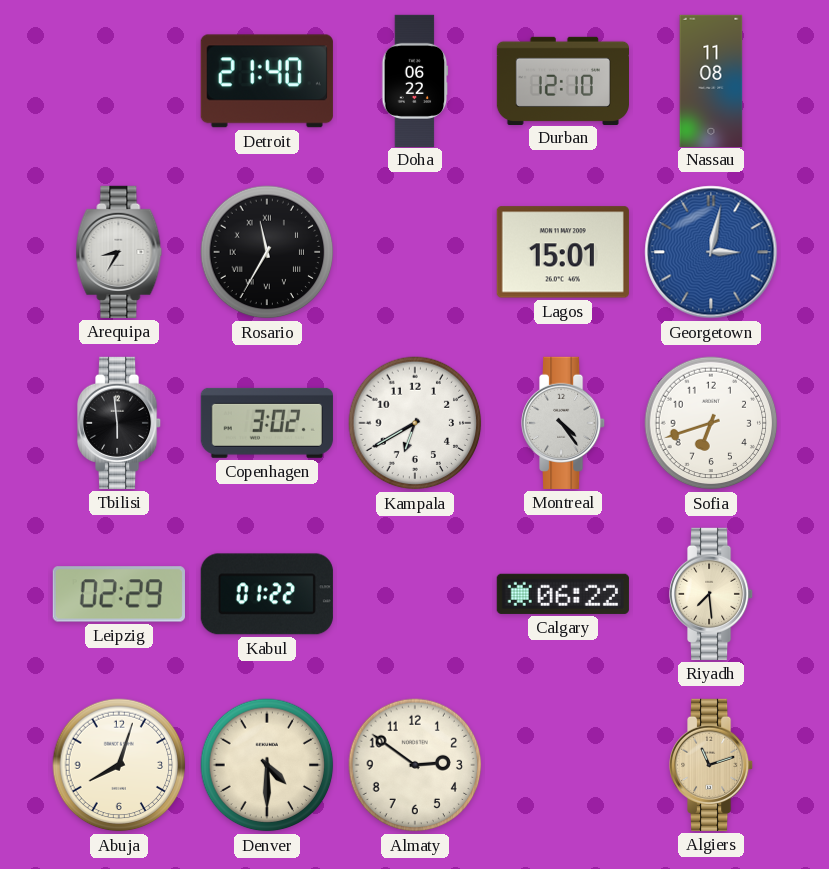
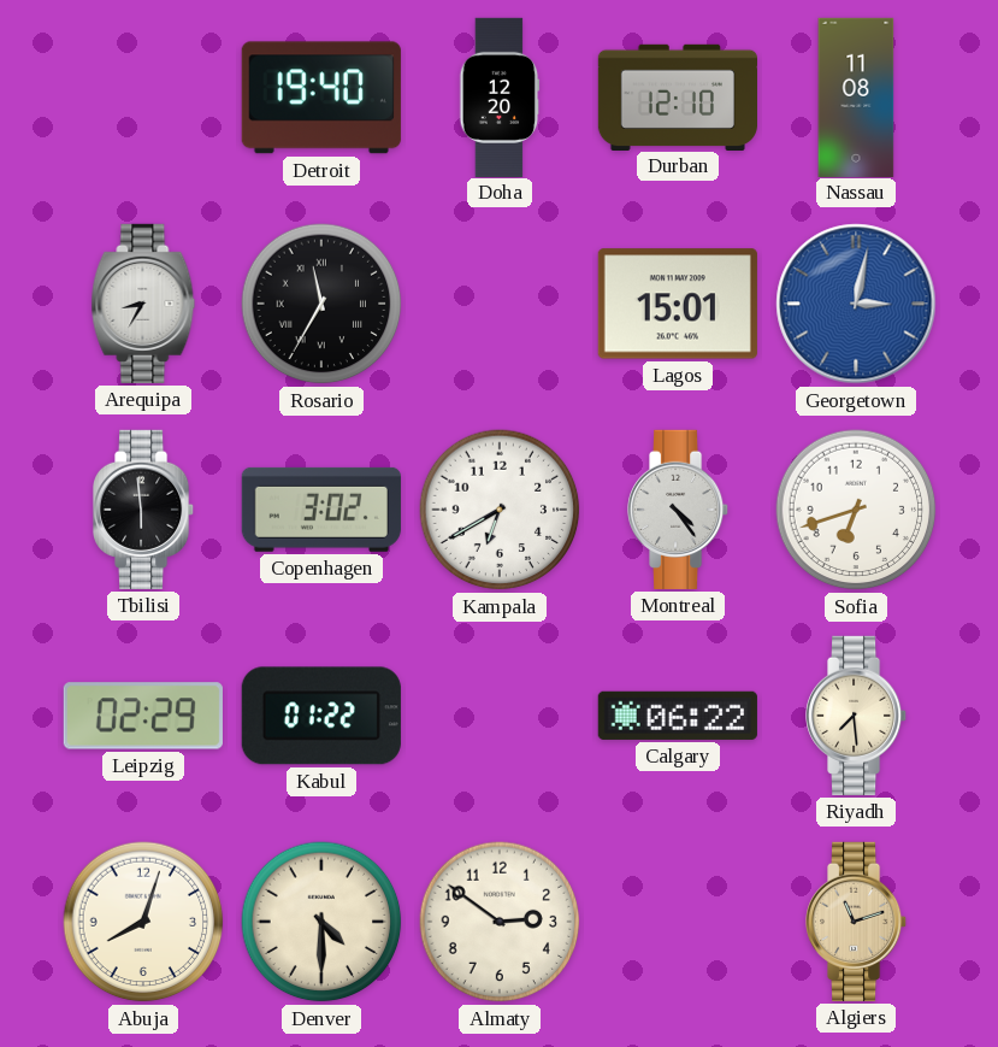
Detroit: 21:40 -> 19:40 (321, 98)
Doha: 06:22 -> 12:20 (500, 96)
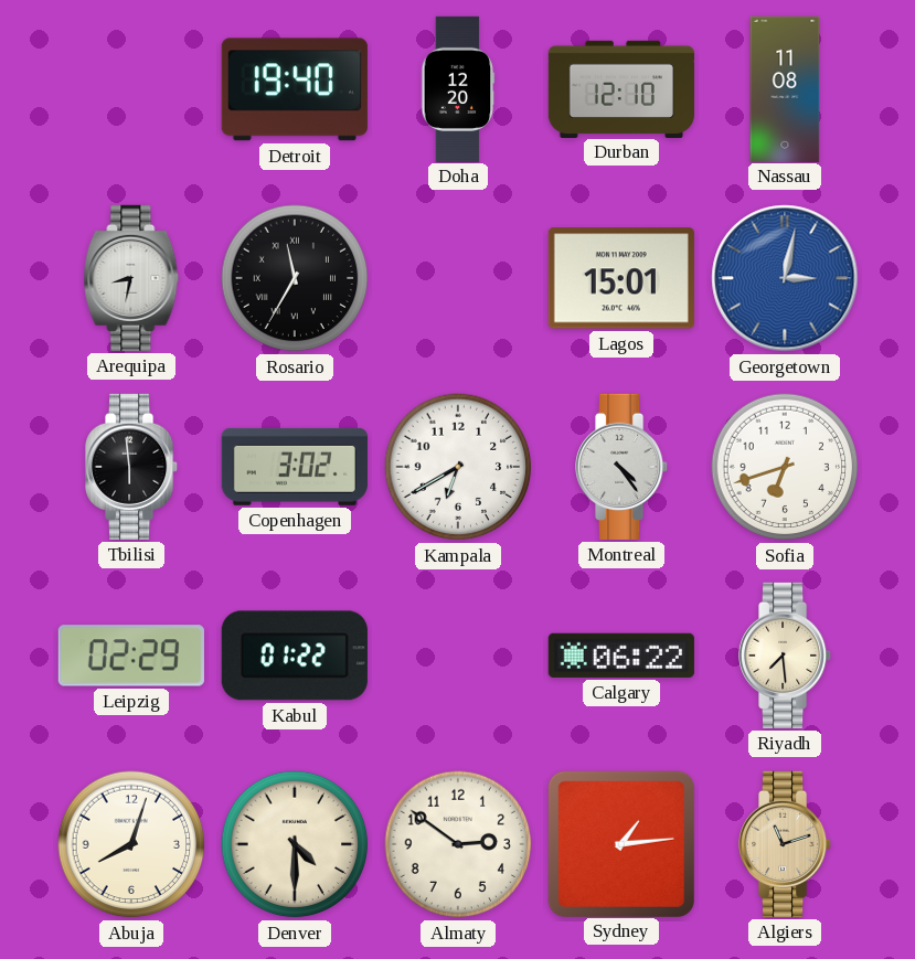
Arequipa: 8:35 -> 8:32 (131, 278)
Sydney: none -> 1:14 (620, 843)
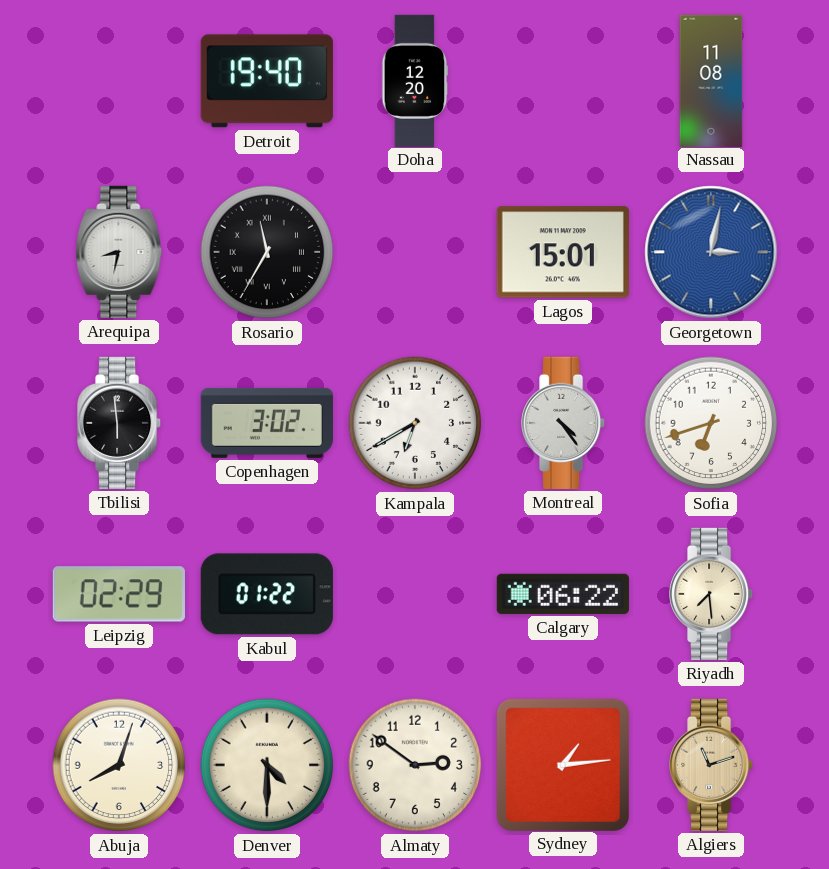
Durban: 12:10 -> none (620, 88)
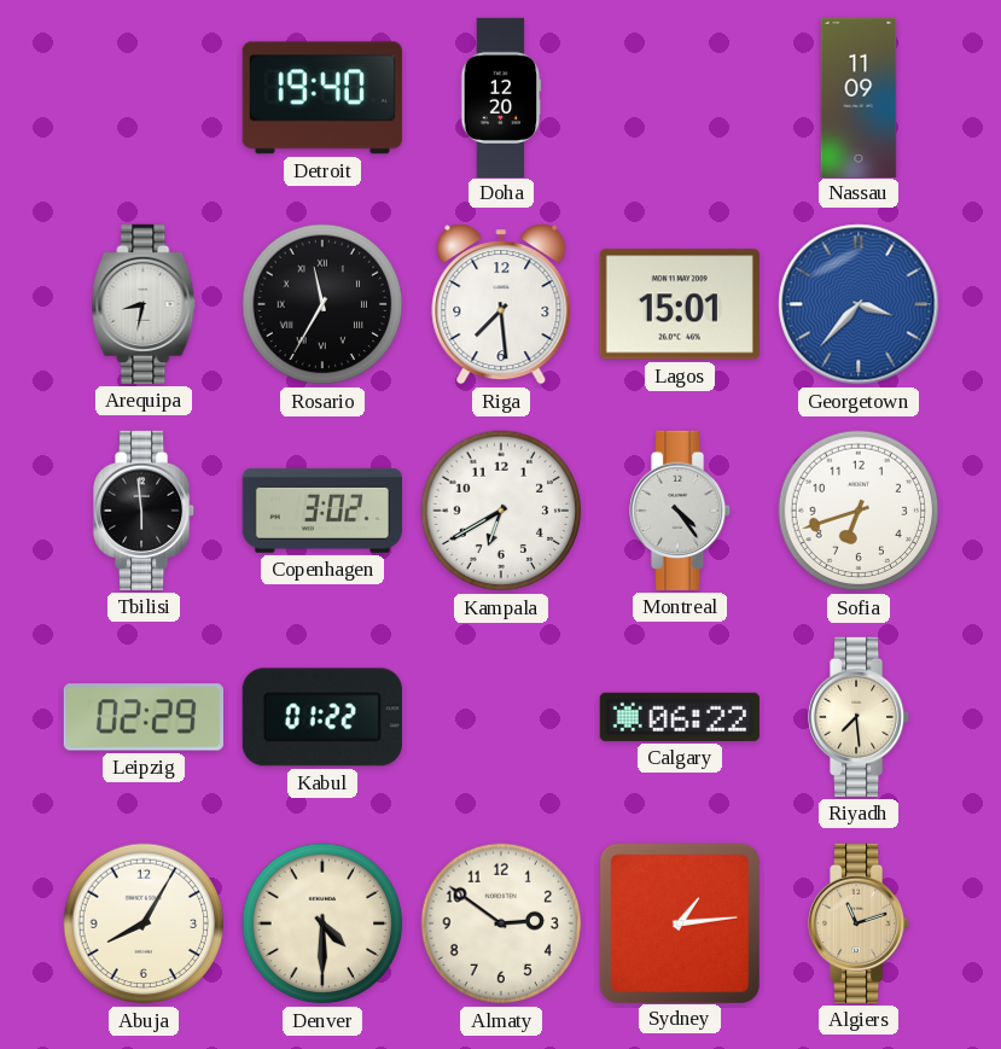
Nassau: 11:08 -> 11:09 (859, 97)
Riga: none -> 7:29 (501, 304)
Georgetown: 3:02 -> 3:37 (859, 304)
Abuja: 8:03 -> 8:05 (144, 923)
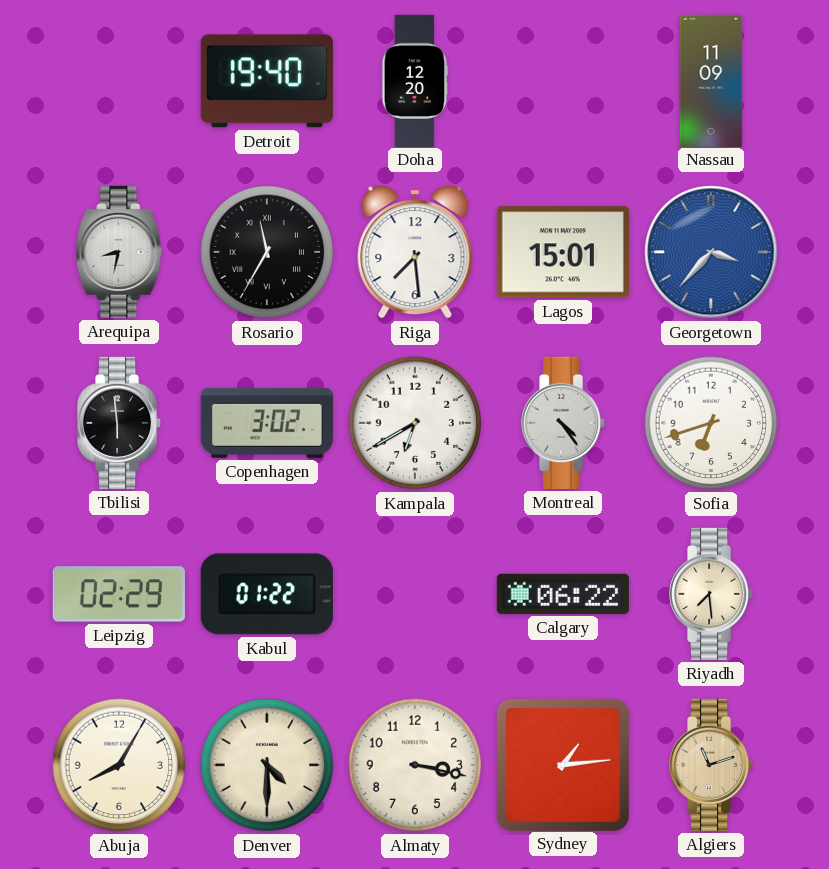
Almaty: 2:51 -> 3:17 (415, 765)
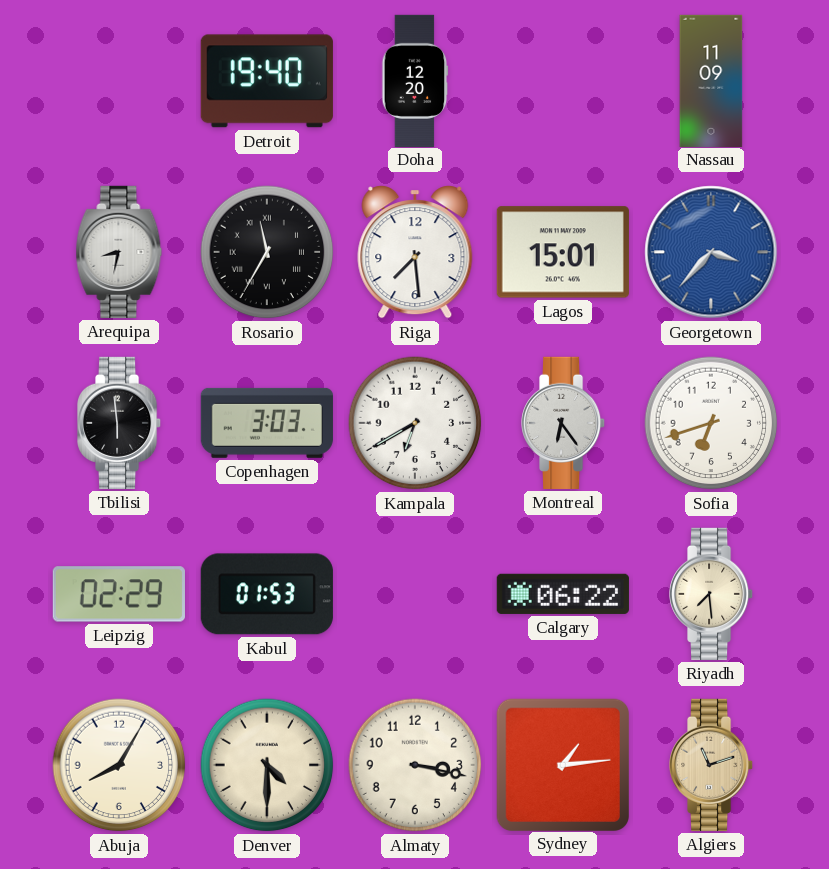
Copenhagen: 3:02 -> 3:03 (267, 423)
Montreal: 4:24 -> 6:24 (564, 423)
Kabul: 01:22 -> 01:53 (267, 594)
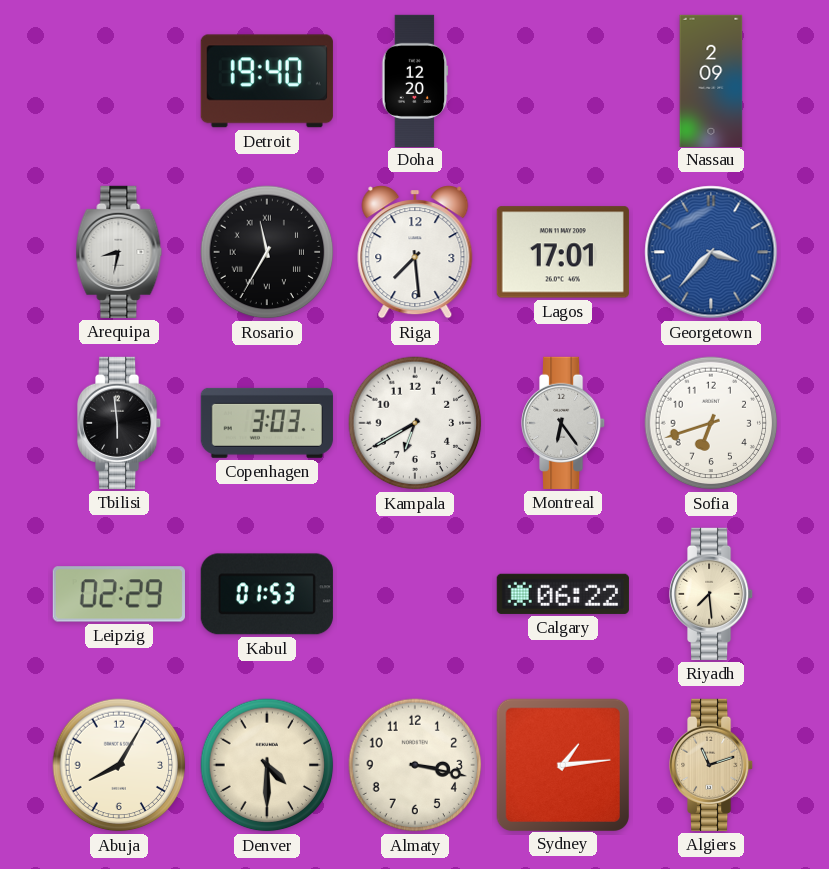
Nassau: 11:09 -> 2:09 (711, 80)
Lagos: 15:01 -> 17:01 (563, 252)
